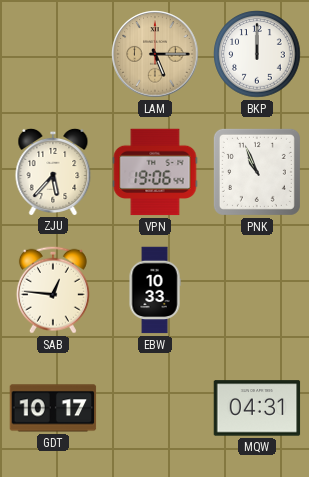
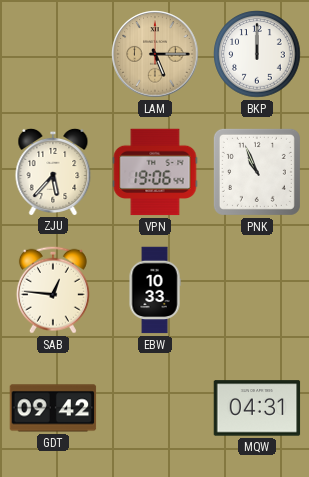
GDT: 10:17 -> 09:42 (53, 408)
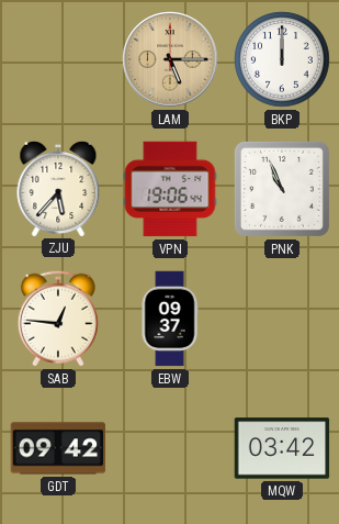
EBW: 10:33 -> 09:37 (170, 319)
MQW: 04:31 -> 03:42 (282, 448)
